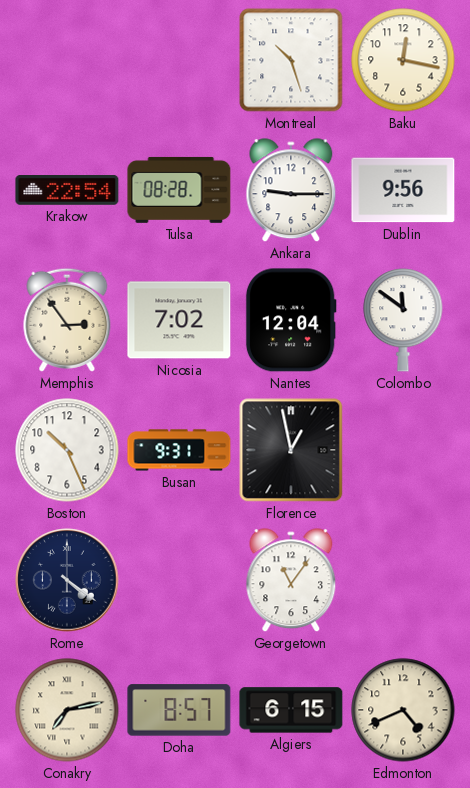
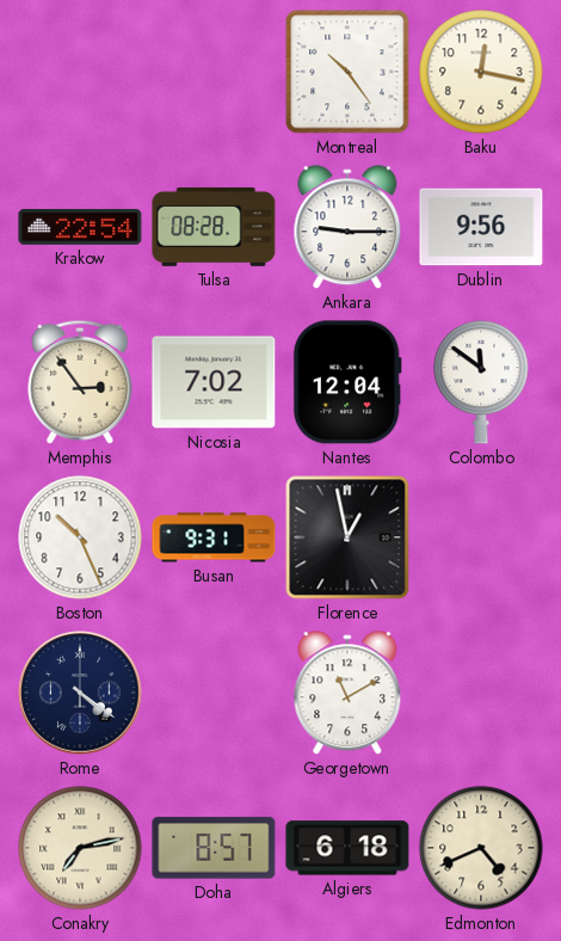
Montreal: 10:27 -> 10:24 (347, 72)
Georgetown: 11:06 -> 11:10 (347, 694)
Algiers: 6:15 -> 6:18 (347, 848)
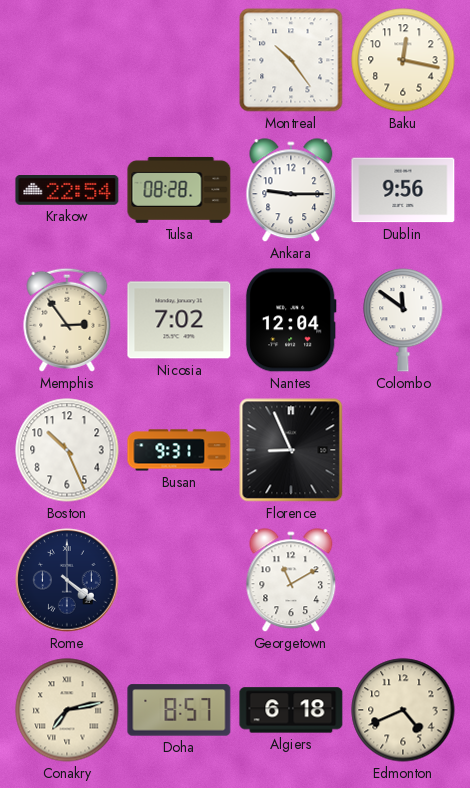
Florence: 12:58 -> 8:56 (291, 450)
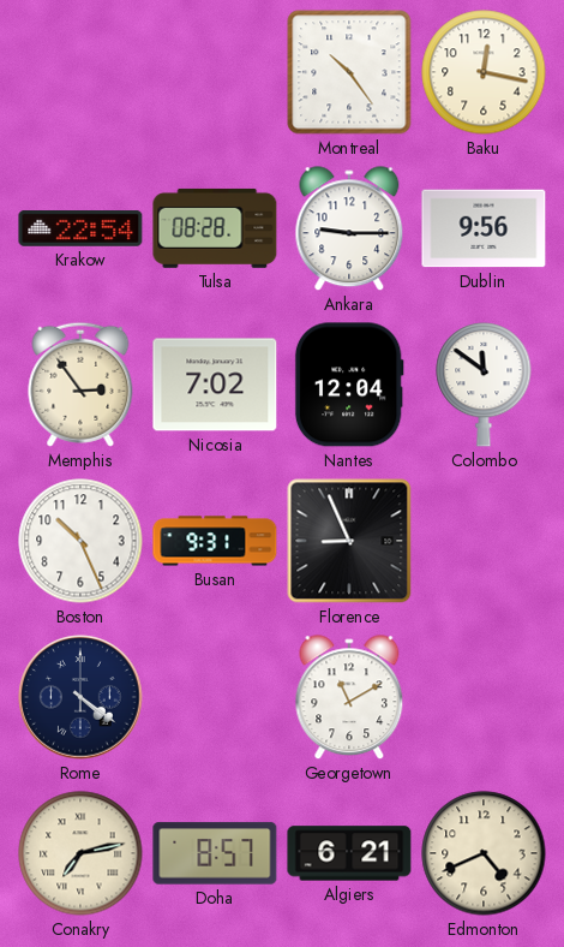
Algiers: 6:18 -> 6:21 (349, 853)
